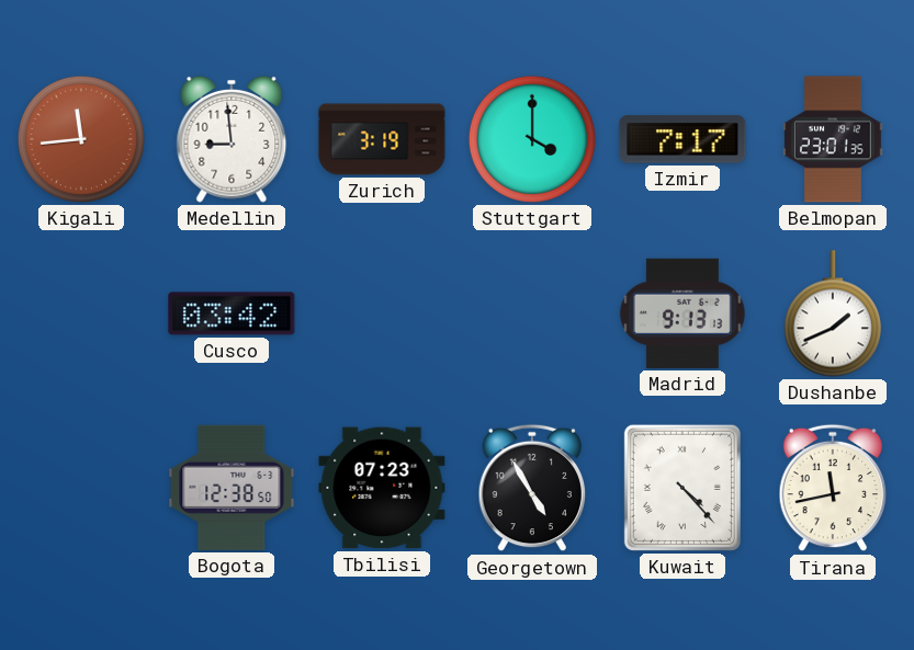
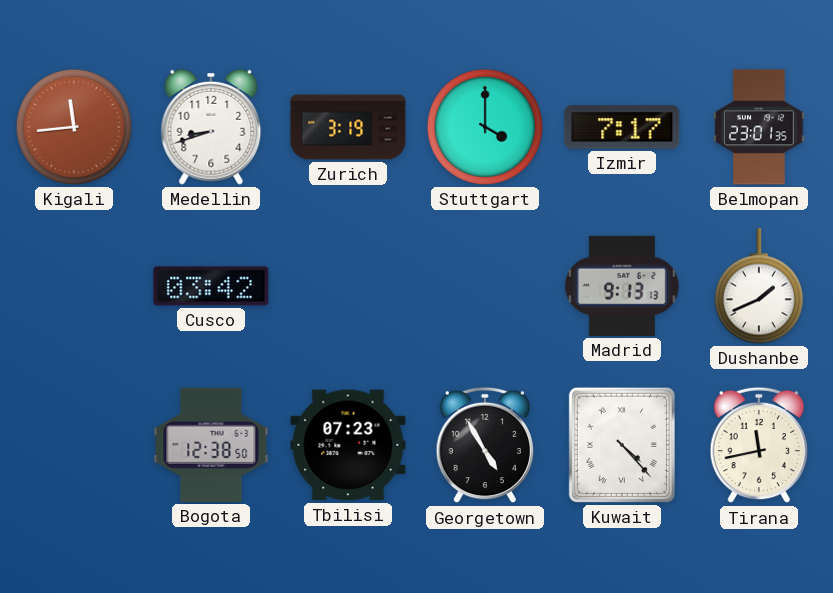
Medellin: 8:59 -> 8:42 (211, 127)
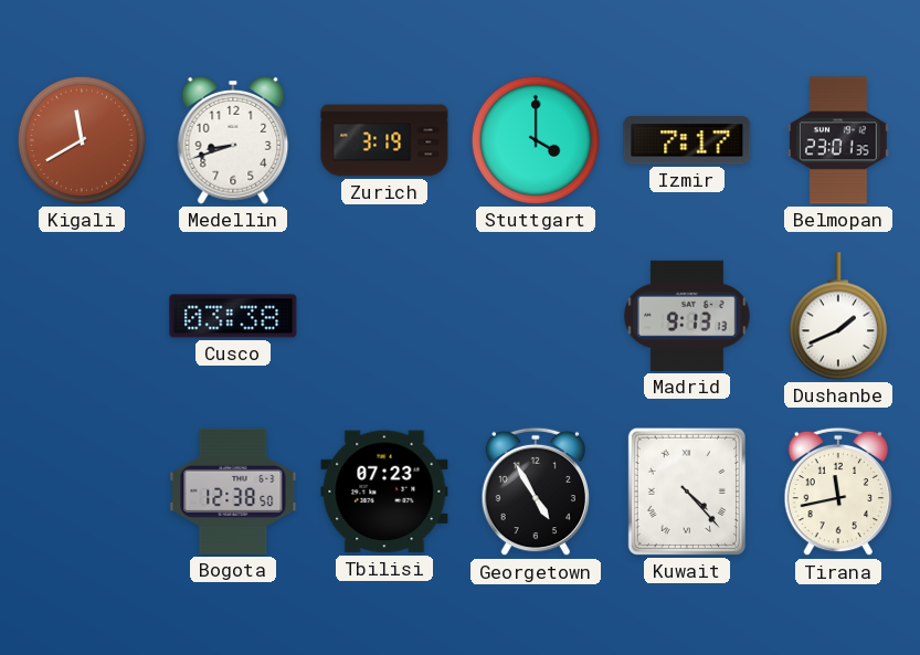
Kigali: 11:44 -> 11:40 (82, 140)
Cusco: 03:42 -> 03:38 (233, 316)
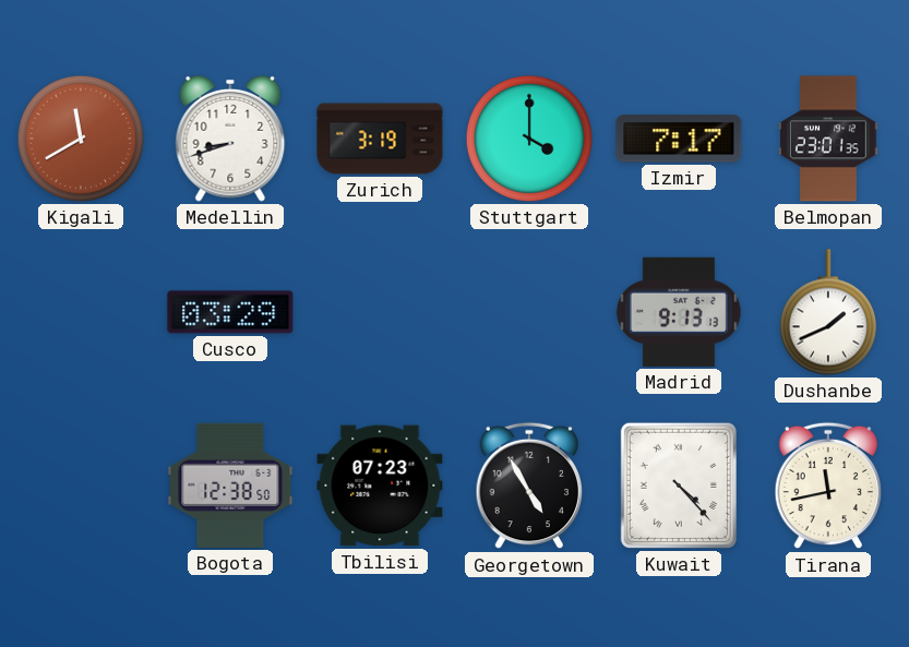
Cusco: 03:38 -> 03:29 (230, 312)
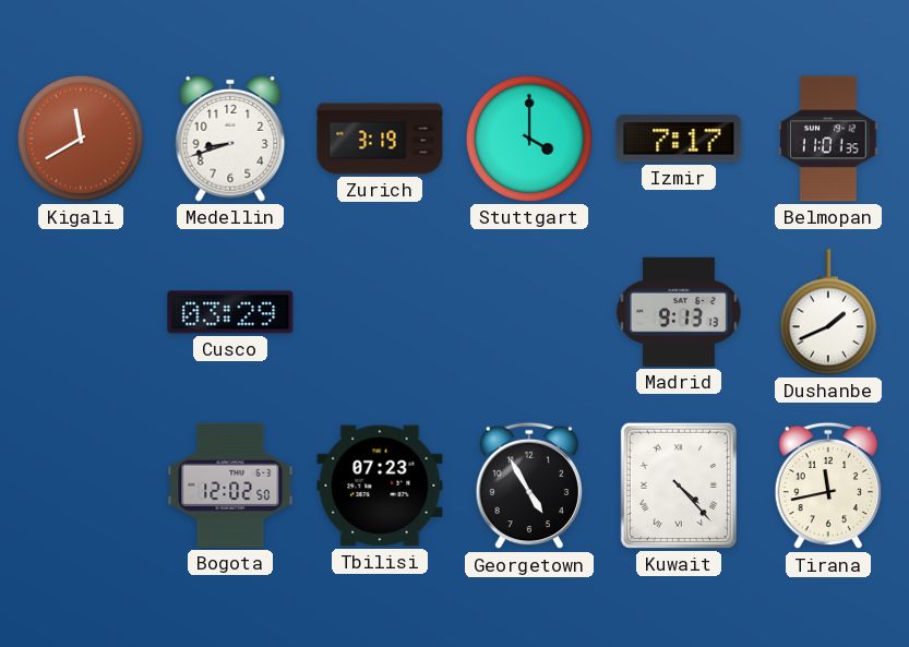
Belmopan: 23:01 -> 11:01 (828, 139)
Bogota: 12:38 -> 12:02 (230, 486)
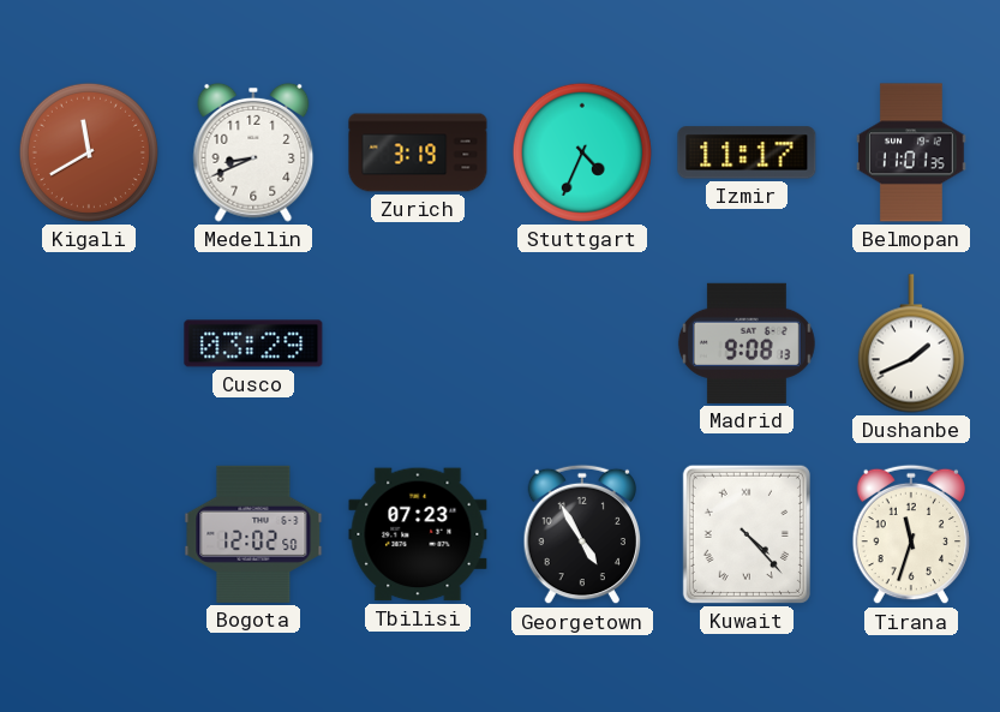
Medellin: 8:42 -> 8:41 (253, 152)
Stuttgart: 4:00 -> 4:34 (582, 152)
Izmir: 7:17 -> 11:17 (747, 152)
Madrid: 9:13 -> 9:08 (747, 343)
Tirana: 11:43 -> 11:33 (911, 534)
